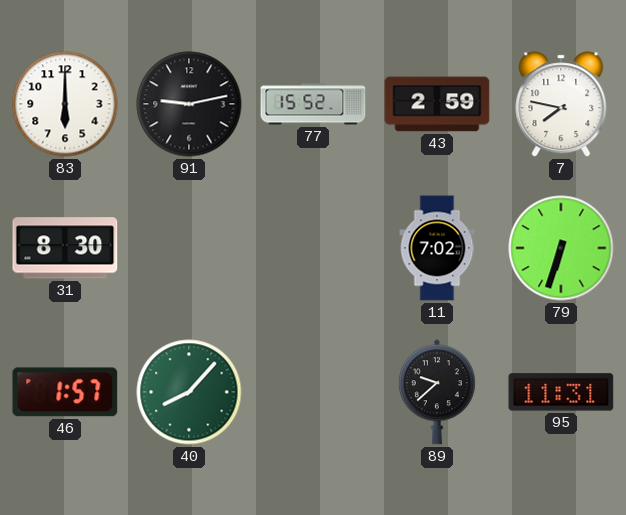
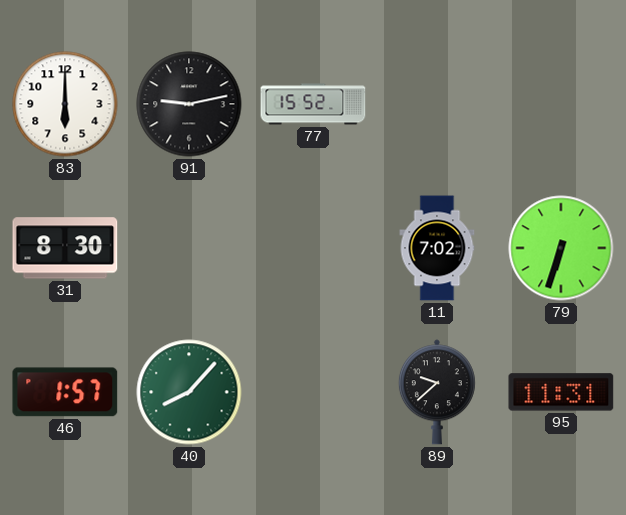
43: 2:59 -> none (437, 104)
7: 7:47 -> none (561, 104)
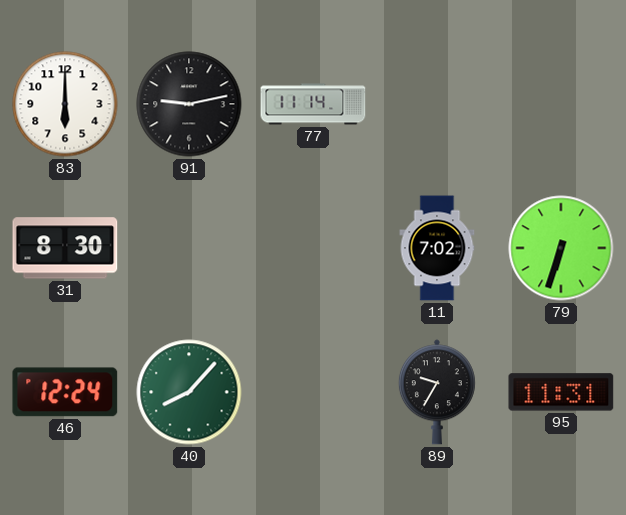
77: 15:52 -> 11:14 (313, 104)
46: 1:57 -> 12:24 (65, 392)
89: 9:38 -> 9:35 (437, 392)
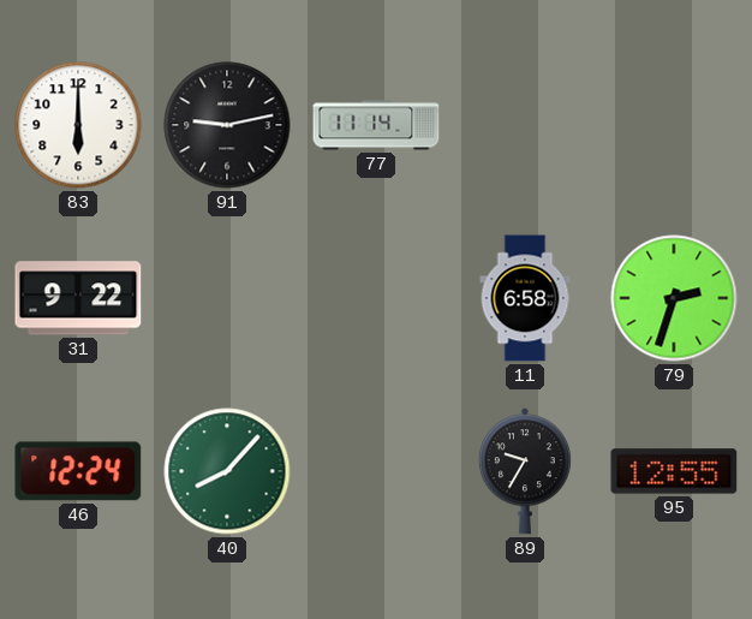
31: 8:30 -> 9:22 (78, 298)
11: 7:02 -> 6:58 (525, 298)
79: 6:33 -> 2:33 (674, 298)
95: 11:31 -> 12:55 (674, 471)
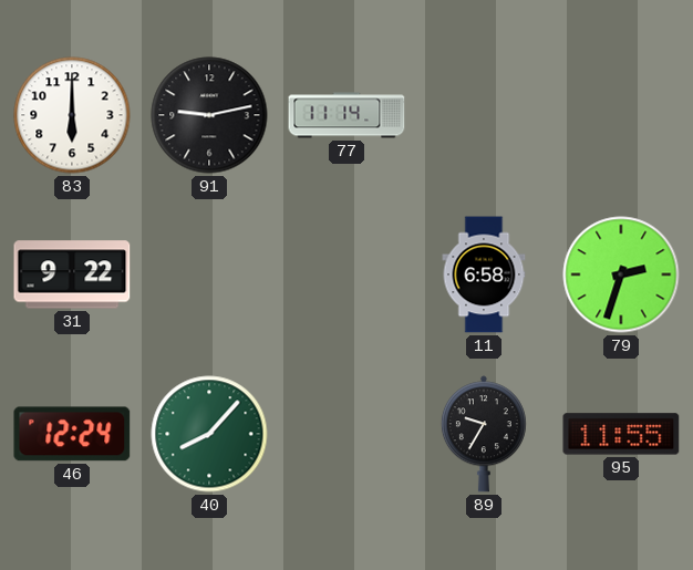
95: 12:55 -> 11:55 (621, 434)
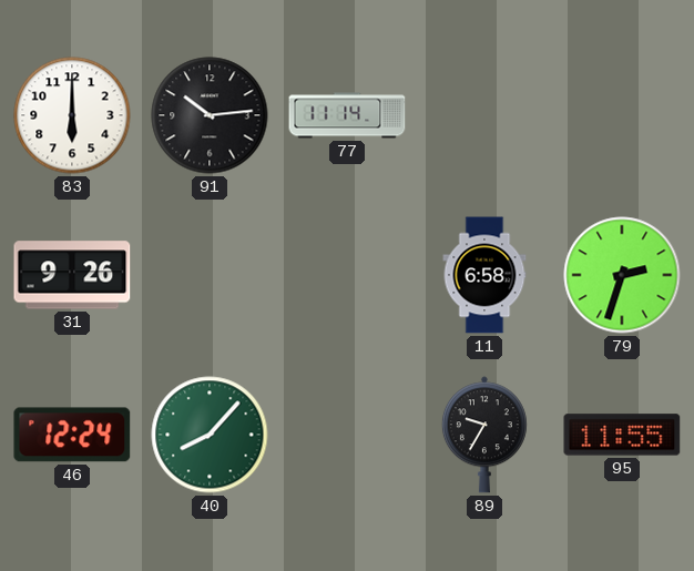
91: 9:13 -> 10:14 (210, 115)
31: 9:22 -> 9:26 (72, 275)
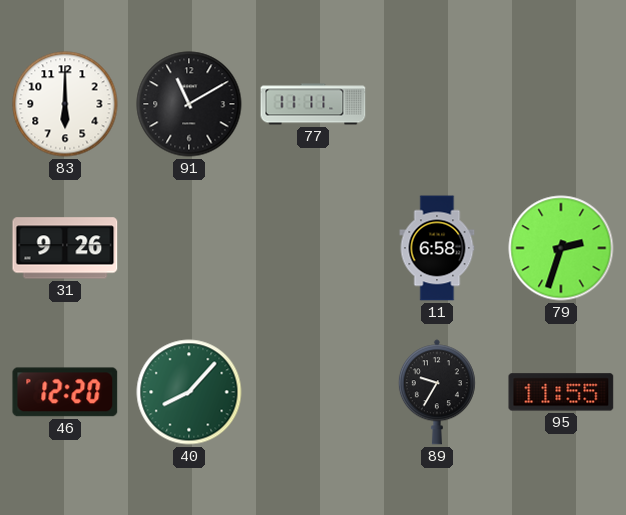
91: 10:14 -> 11:10 (189, 104)
77: 11:14 -> 11:11 (313, 104)
46: 12:24 -> 12:20 (65, 392)
